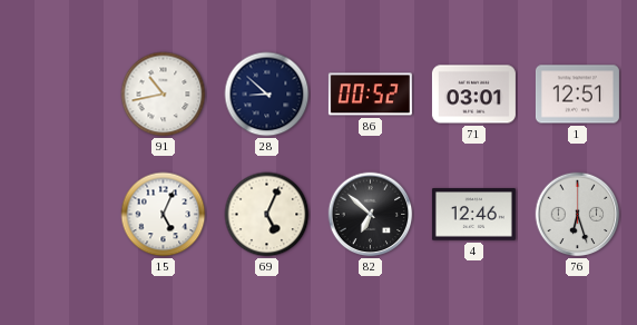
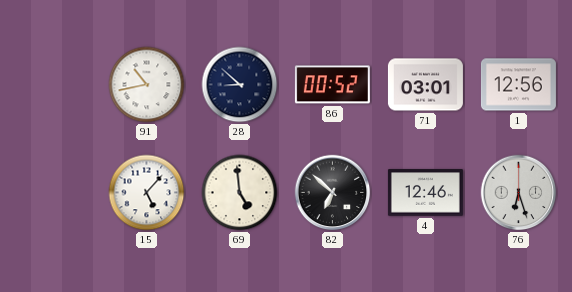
1: 12:51 -> 12:56 (518, 85)
15: 5:04 -> 5:07 (147, 193)
69: 5:04 -> 4:59 (240, 193)
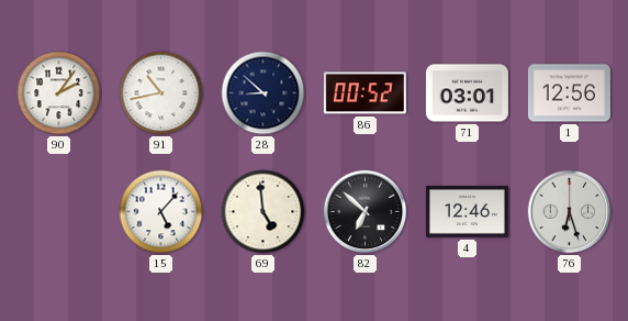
90: none -> 2:06 (59, 93)
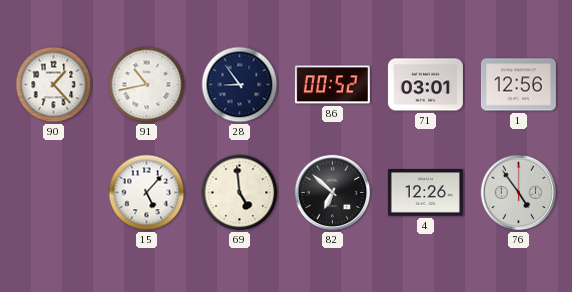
90: 2:06 -> 1:23 (54, 85)
28: 8:52 -> 8:54 (240, 85)
4: 12:46 -> 12:26 (425, 193)
76: 6:27 -> 4:54 (519, 193)
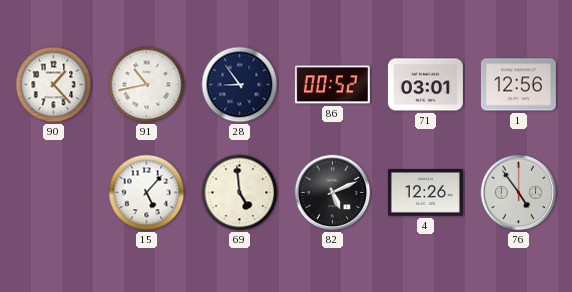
82: 6:52 -> 5:11 (333, 193)
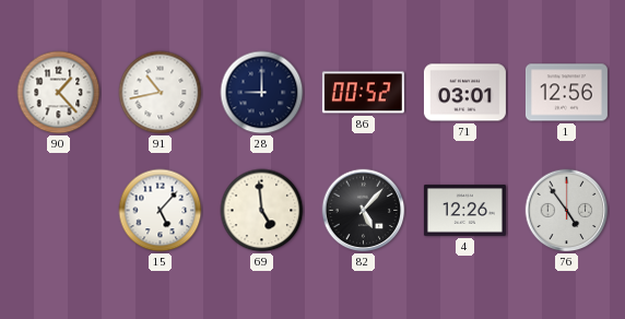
28: 8:54 -> 9:00 (262, 93)
82: 5:11 -> 5:07 (364, 211)
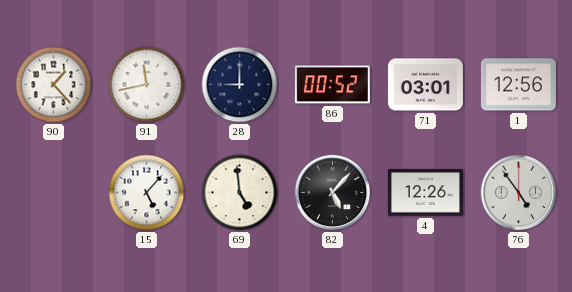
91: 10:43 -> 11:43 (147, 85)
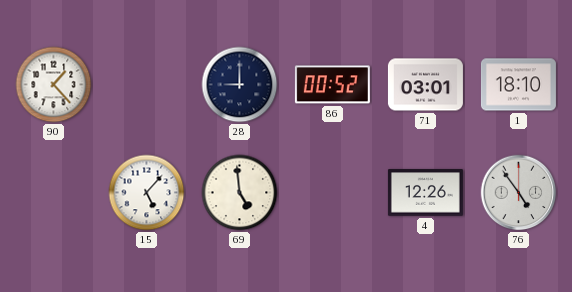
91: 11:43 -> none (147, 85)
1: 12:56 -> 18:10 (518, 85)
82: 5:07 -> none (333, 193)
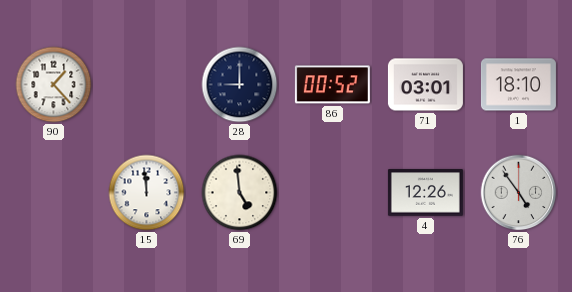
15: 5:07 -> 11:59 (147, 193)
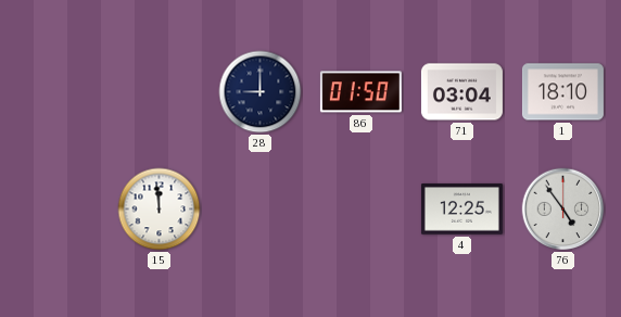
90: 1:23 -> none (54, 85)
86: 00:52 -> 01:50 (360, 92)
71: 03:01 -> 03:04 (461, 92)
69: 4:59 -> none (240, 193)
4: 12:26 -> 12:25 (461, 210)
